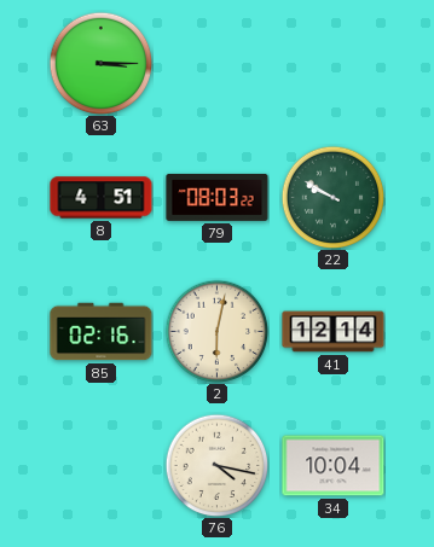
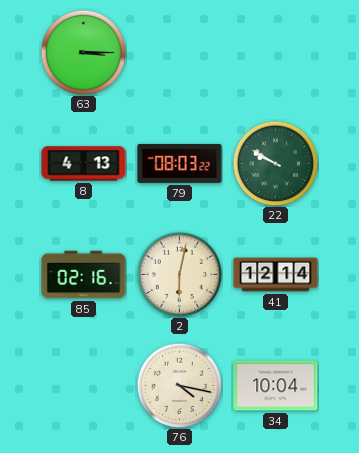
8: 4:51 -> 4:13 (84, 164)
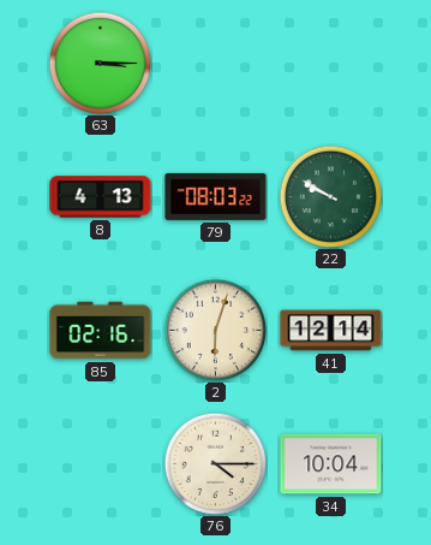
2: 6:02 -> 6:03 (215, 330)
76: 4:17 -> 4:15 (215, 463)
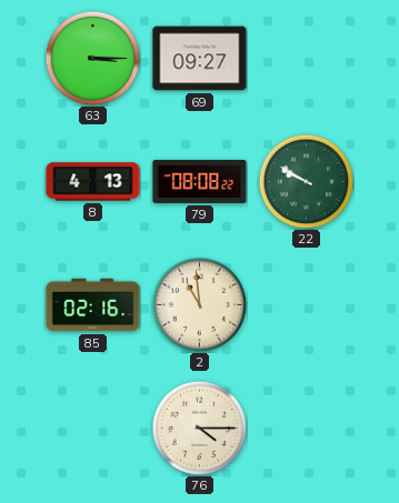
69: none -> 09:27 (200, 59)
79: 08:03 -> 08:08 (200, 181)
2: 6:03 -> 10:59 (199, 304)
41: 12:14 -> none (331, 331)
34: 10:04 -> none (331, 464)
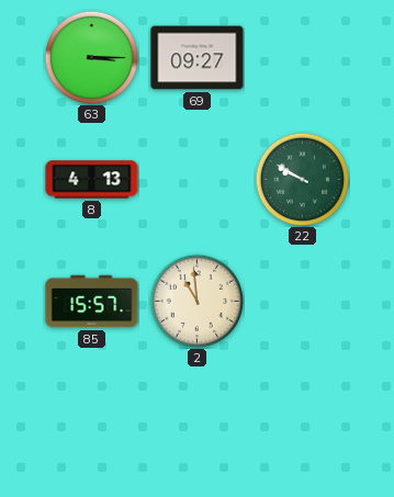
79: 08:08 -> none (200, 181)
85: 02:16 -> 15:57 (92, 302)
76: 4:15 -> none (199, 427)
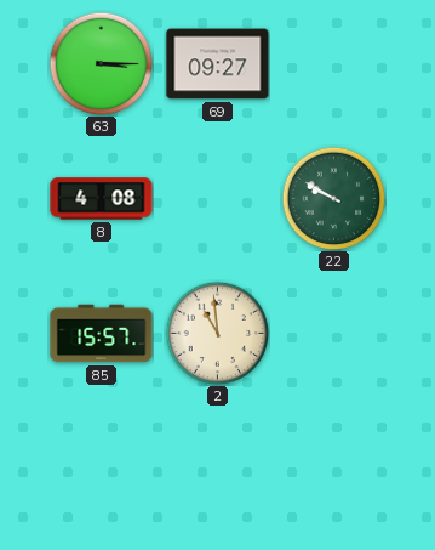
8: 4:13 -> 4:08 (102, 199)
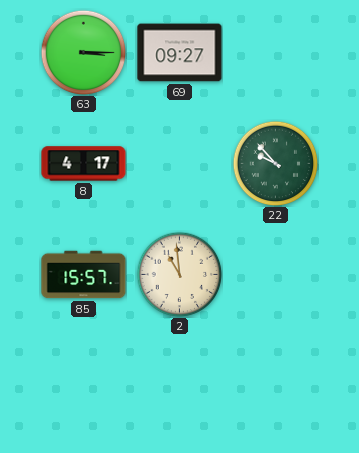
8: 4:08 -> 4:17 (84, 164)
22: 9:50 -> 9:53 (275, 163)
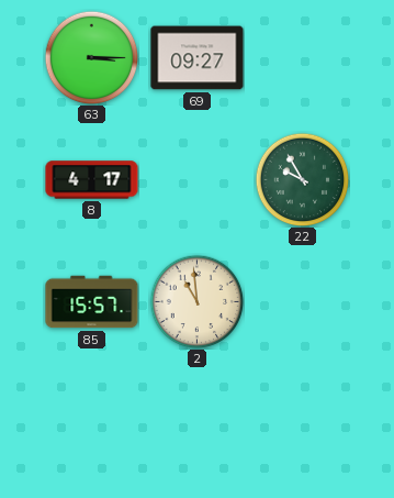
22: 9:53 -> 9:55 (302, 179)
